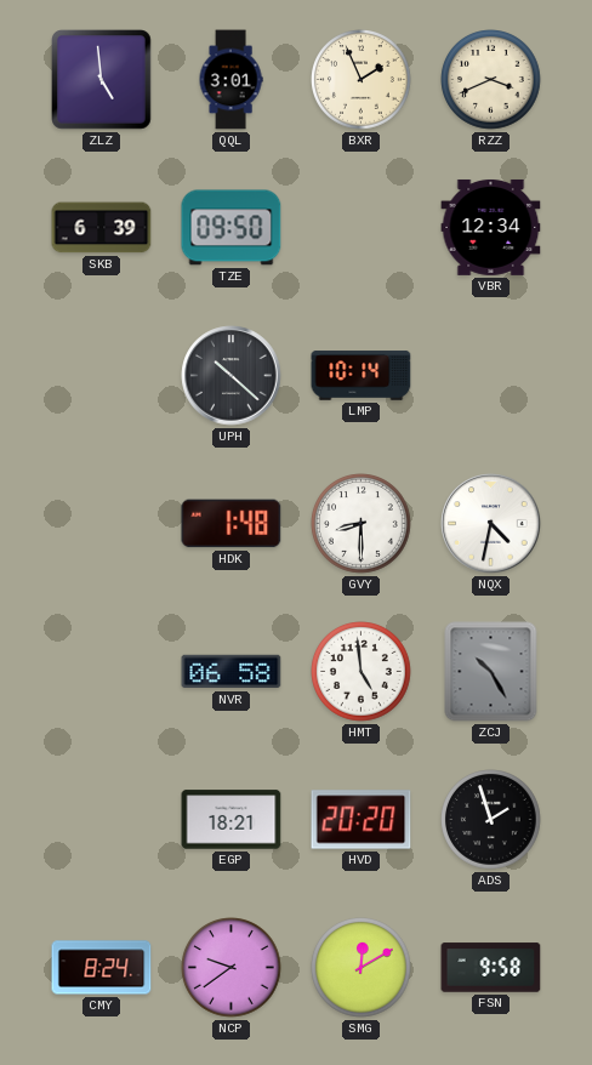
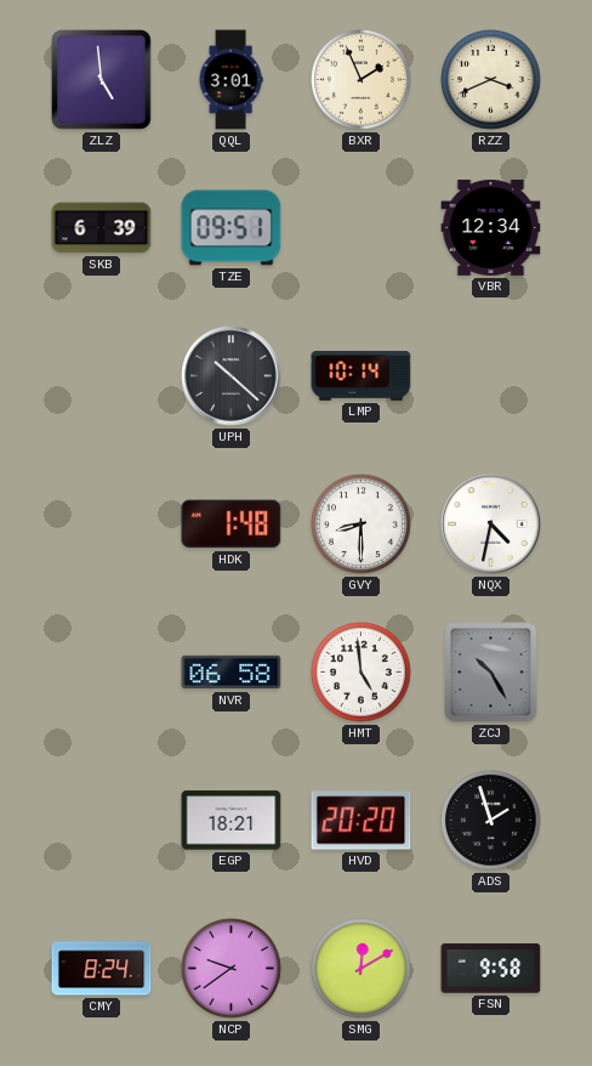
TZE: 09:50 -> 09:51 (232, 228)
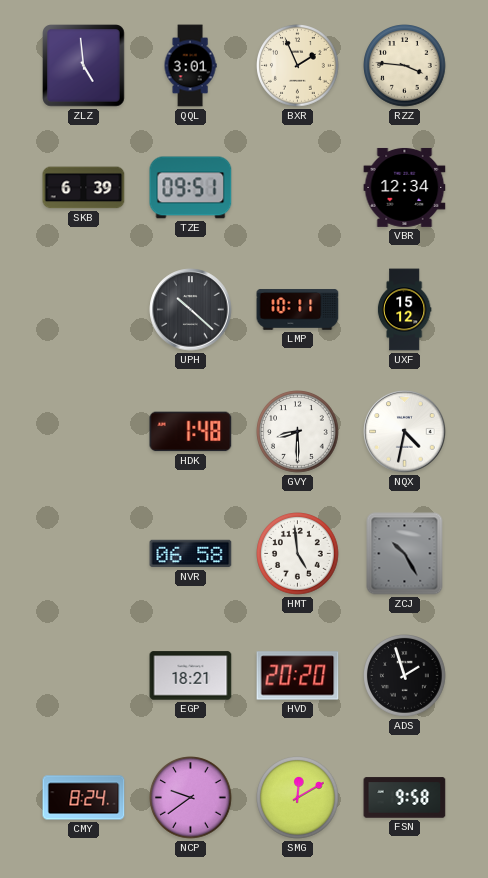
RZZ: 3:41 -> 3:46 (405, 66)
LMP: 10:14 -> 10:11 (298, 310)
UXF: none -> 15:12 (404, 310)
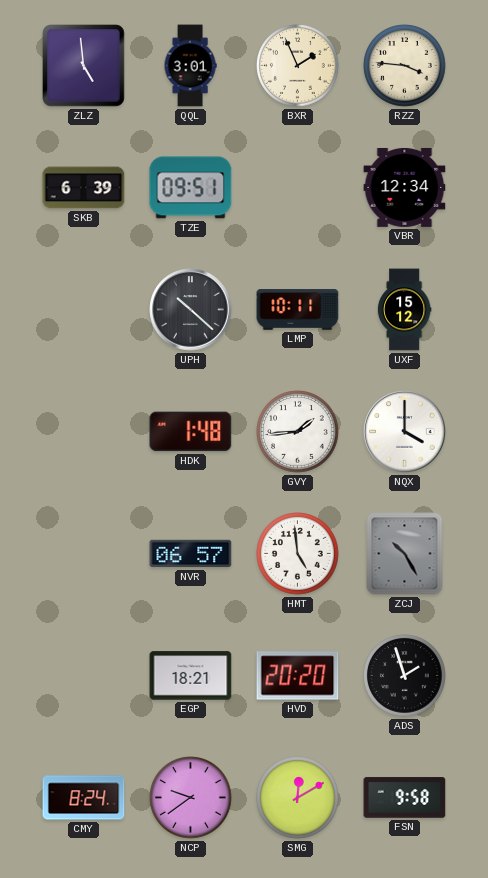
GVY: 8:30 -> 1:44 (298, 432)
NQX: 4:32 -> 4:00 (405, 432)
NVR: 06:58 -> 06:57 (191, 554)
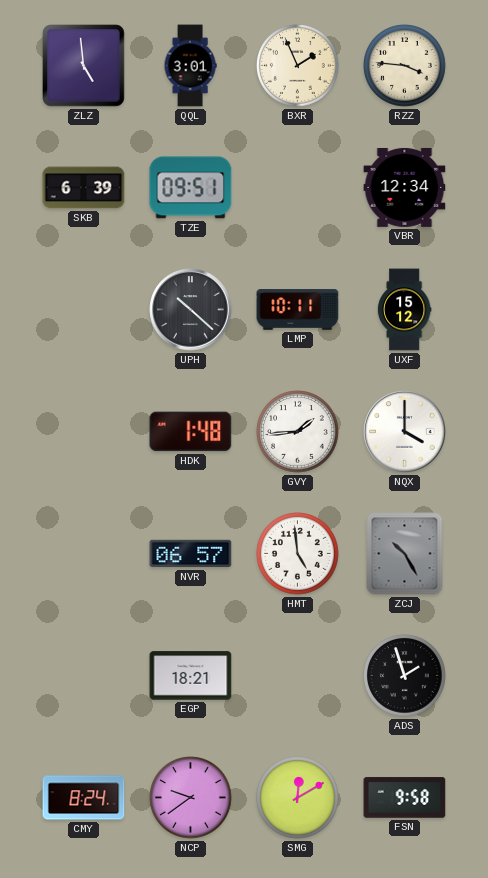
HVD: 20:20 -> none (298, 676)
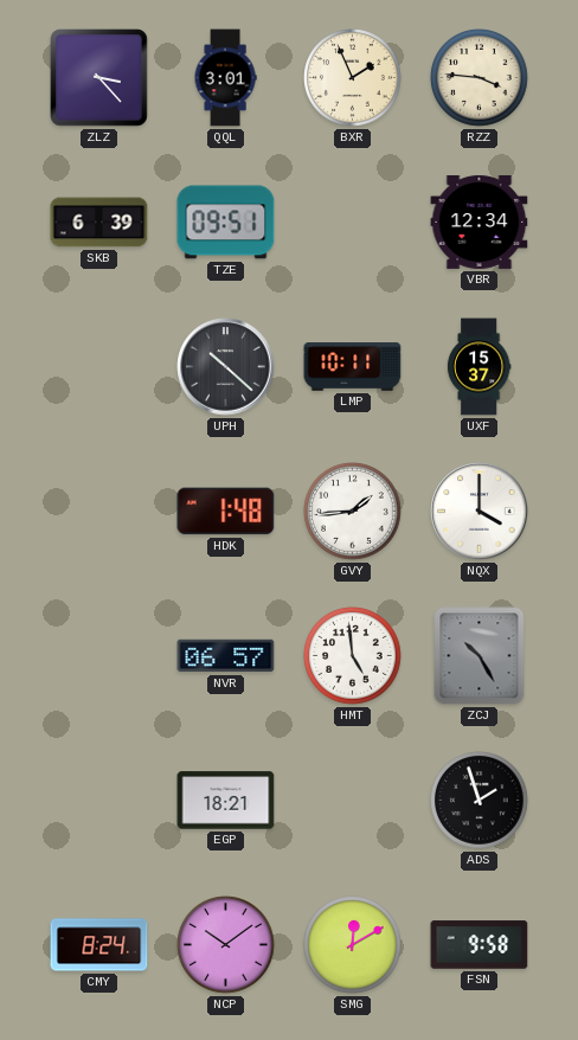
ZLZ: 4:59 -> 3:23 (99, 78)
UXF: 15:12 -> 15:37 (479, 367)
NCP: 9:39 -> 10:09 (226, 945)
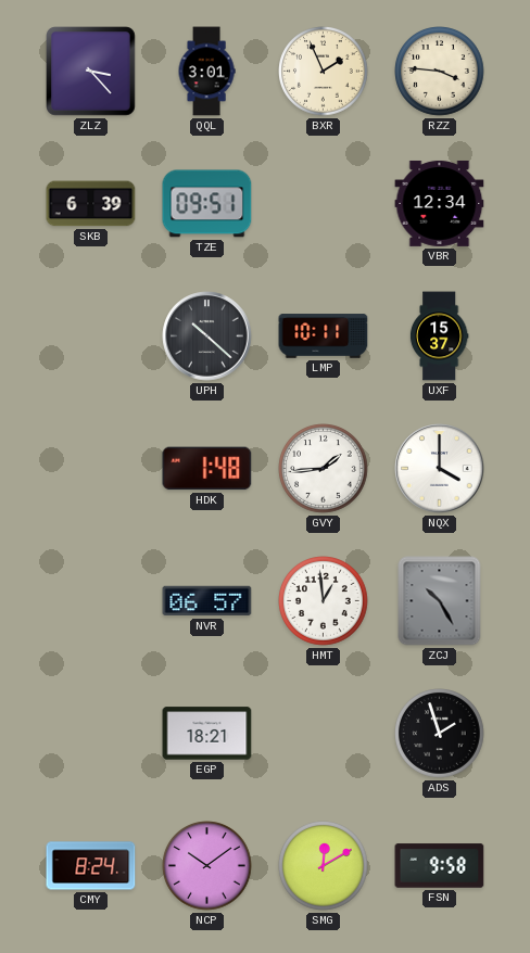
HMT: 4:59 -> 12:59 (324, 601)
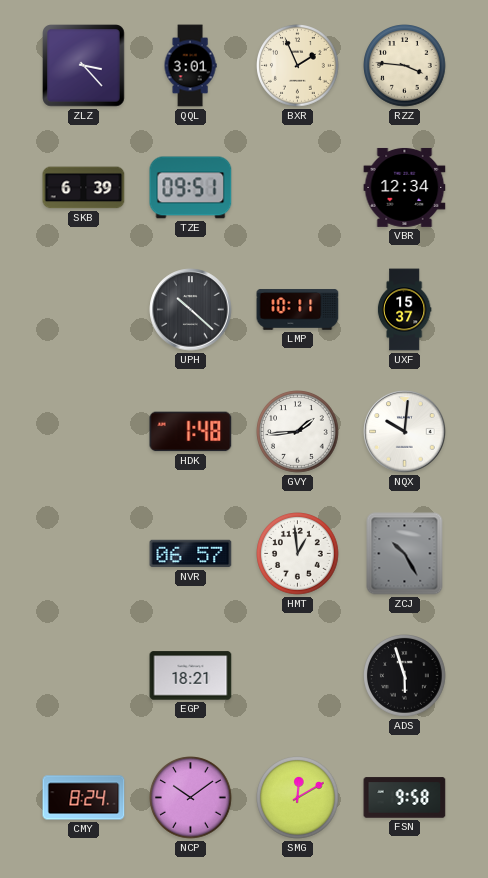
NQX: 4:00 -> 10:01 (405, 432)
ADS: 1:57 -> 5:57 (405, 676)
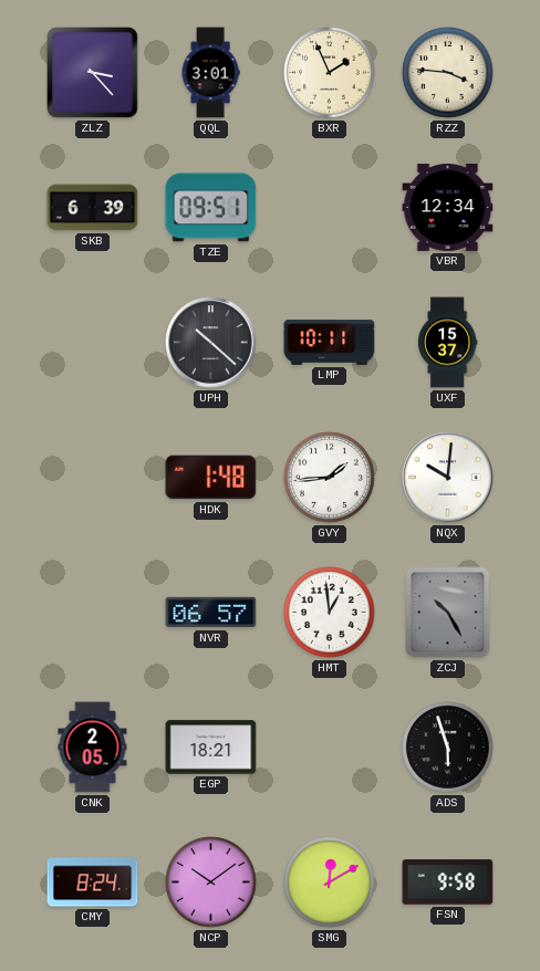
CNK: none -> 2:05 (93, 748)
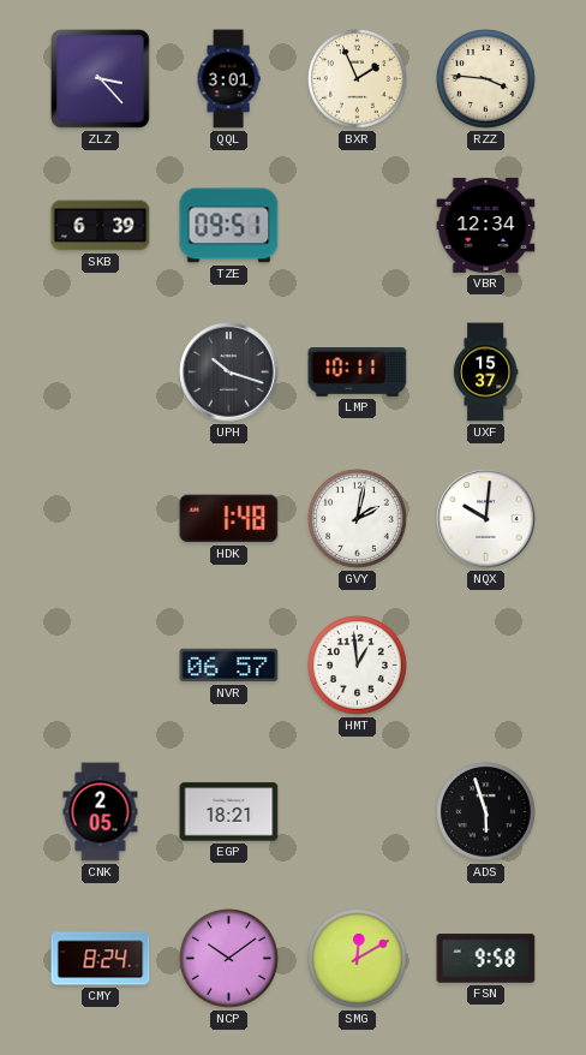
UPH: 10:22 -> 10:18 (229, 372)
GVY: 1:44 -> 2:02 (358, 519)
ZCJ: 10:25 -> none (448, 613)
